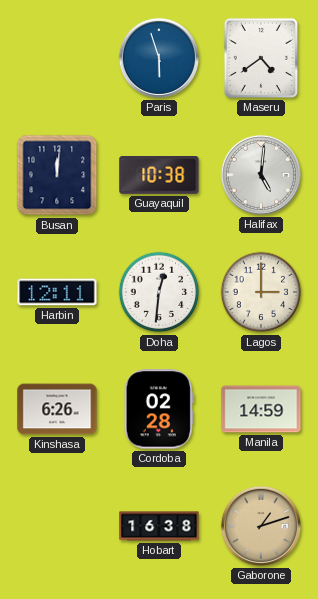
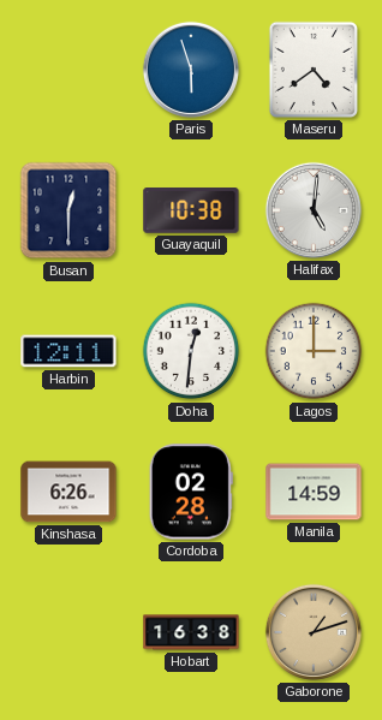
Busan: 12:01 -> 12:30 (68, 210)
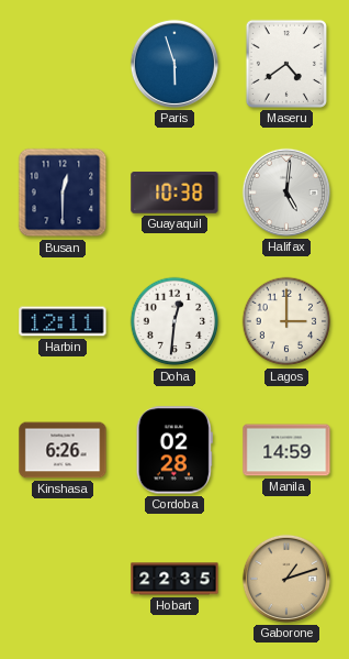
Hobart: 16:38 -> 22:35 (174, 579)
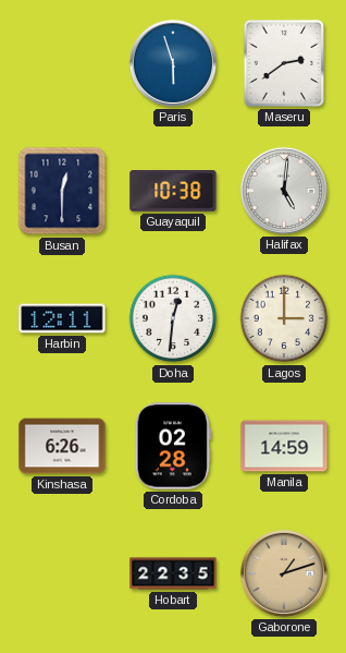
Maseru: 4:39 -> 2:39 (284, 63)
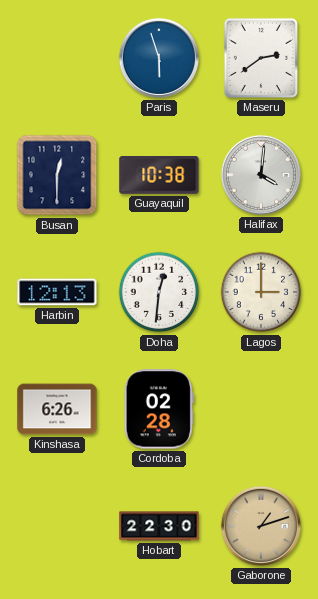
Halifax: 5:01 -> 4:01 (261, 175)
Harbin: 12:11 -> 12:13 (57, 292)
Manila: 14:59 -> none (284, 446)
Hobart: 22:35 -> 22:30 (159, 526)
